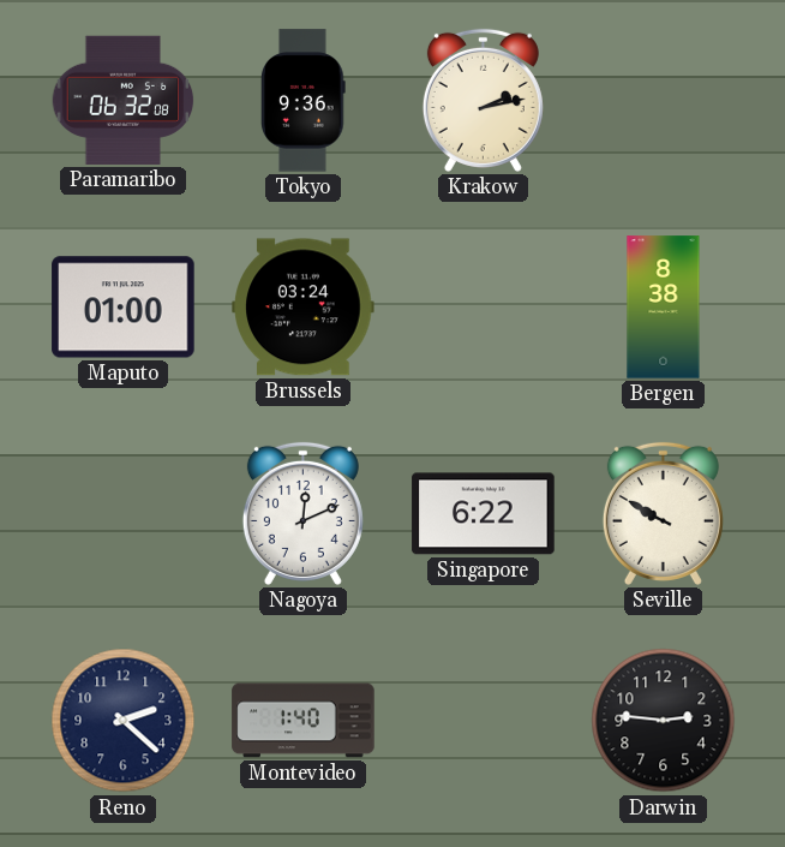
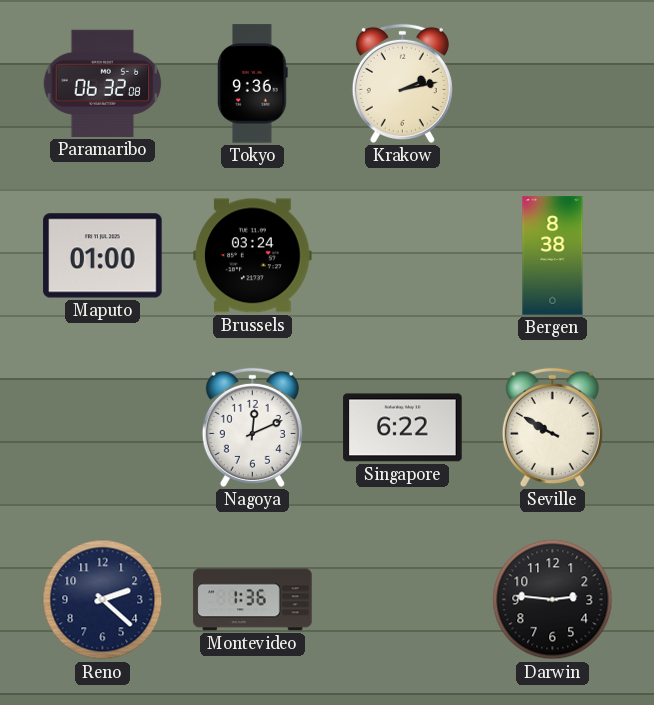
Montevideo: 1:40 -> 1:36 (253, 600)
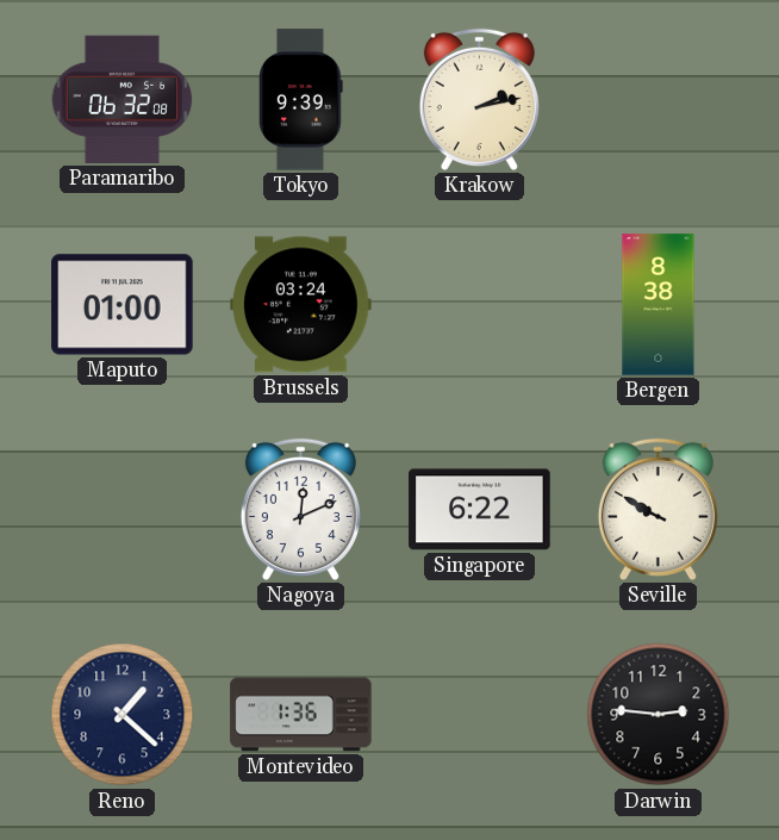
Tokyo: 9:36 -> 9:39 (301, 100)
Reno: 2:22 -> 1:22 (123, 715)
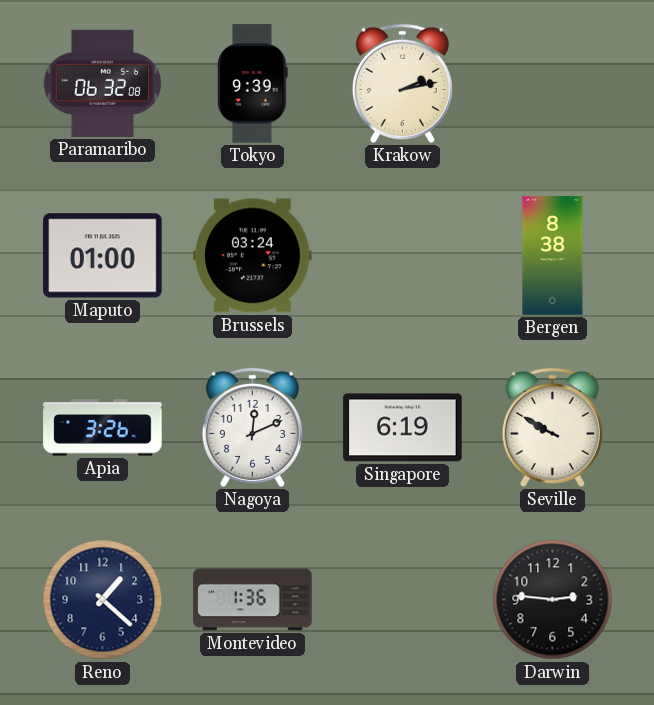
Apia: none -> 3:26 (103, 428)
Singapore: 6:22 -> 6:19 (403, 428)
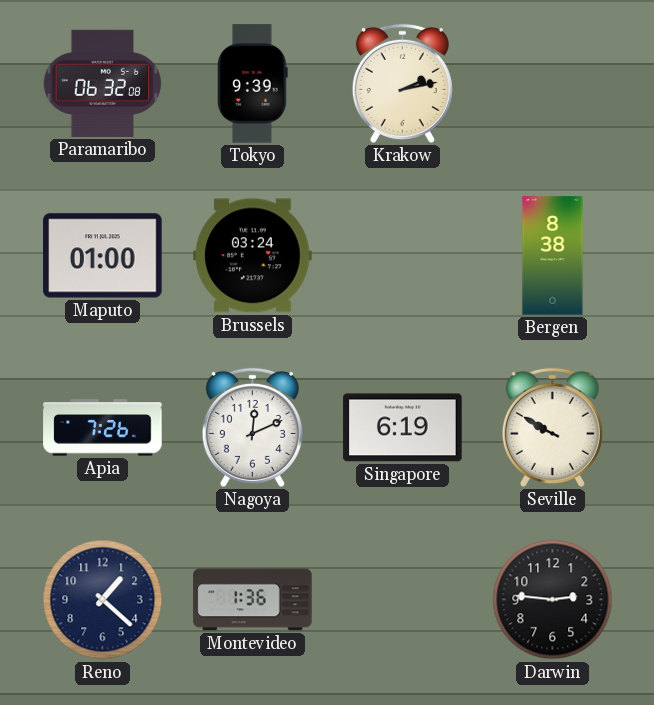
Apia: 3:26 -> 7:26 (103, 428)
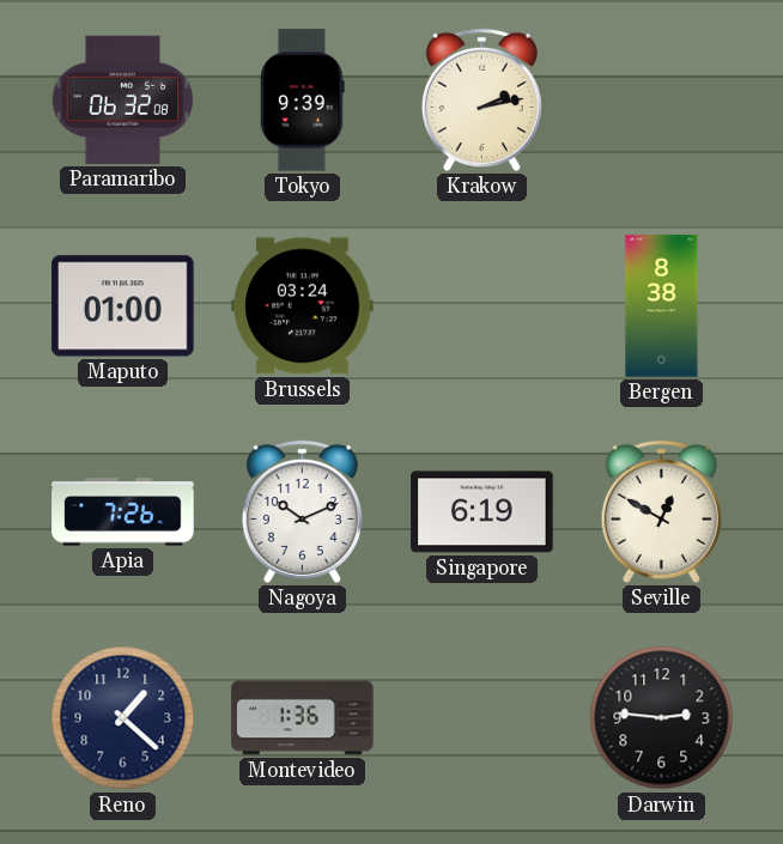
Nagoya: 12:11 -> 10:11 (302, 511)
Seville: 9:50 -> 12:50 (661, 511)
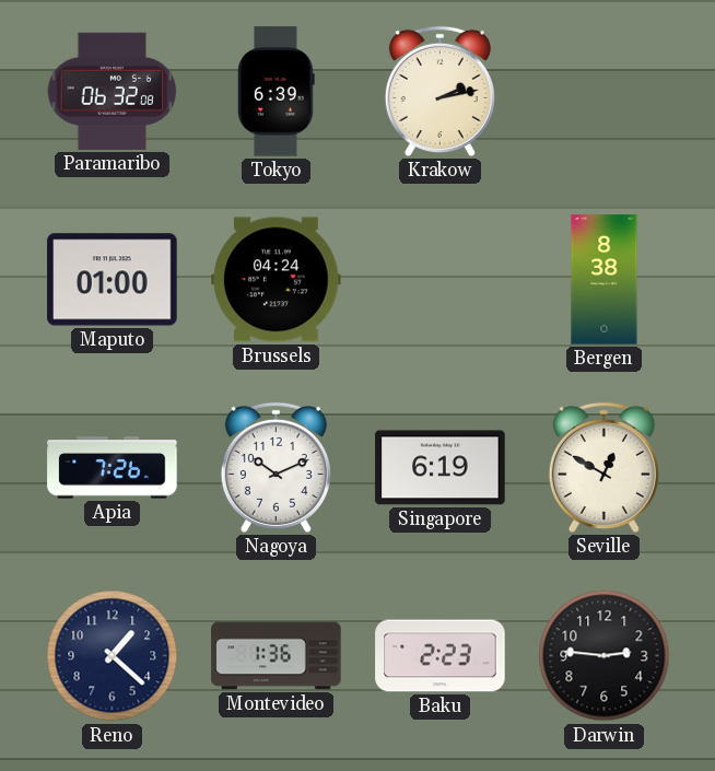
Tokyo: 9:39 -> 6:39 (277, 92)
Brussels: 03:24 -> 04:24 (277, 280)
Baku: none -> 2:23 (441, 656)
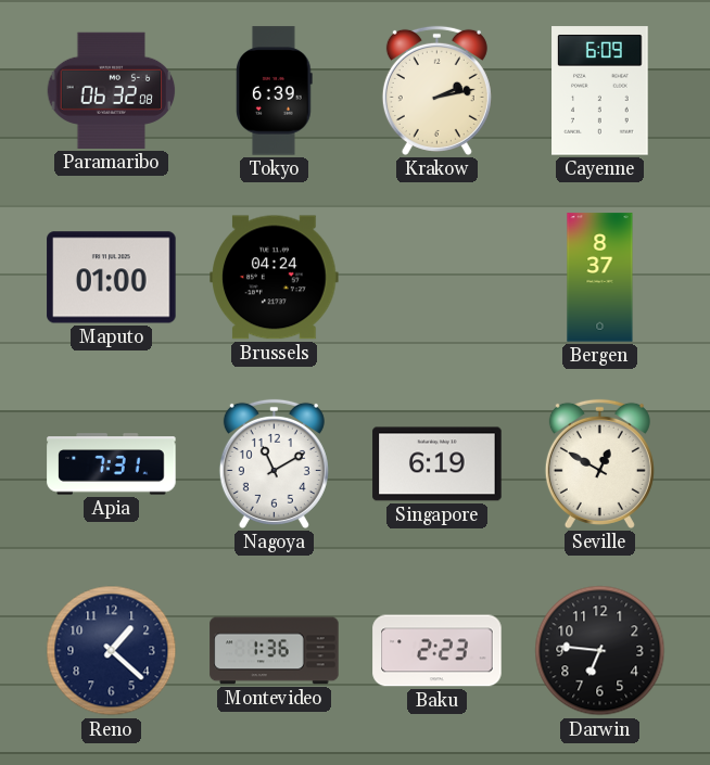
Cayenne: none -> 6:09 (600, 91)
Bergen: 8:38 -> 8:37 (600, 278)
Apia: 7:26 -> 7:31 (112, 464)
Nagoya: 10:11 -> 11:10 (274, 463)
Darwin: 2:46 -> 6:46 (600, 651)
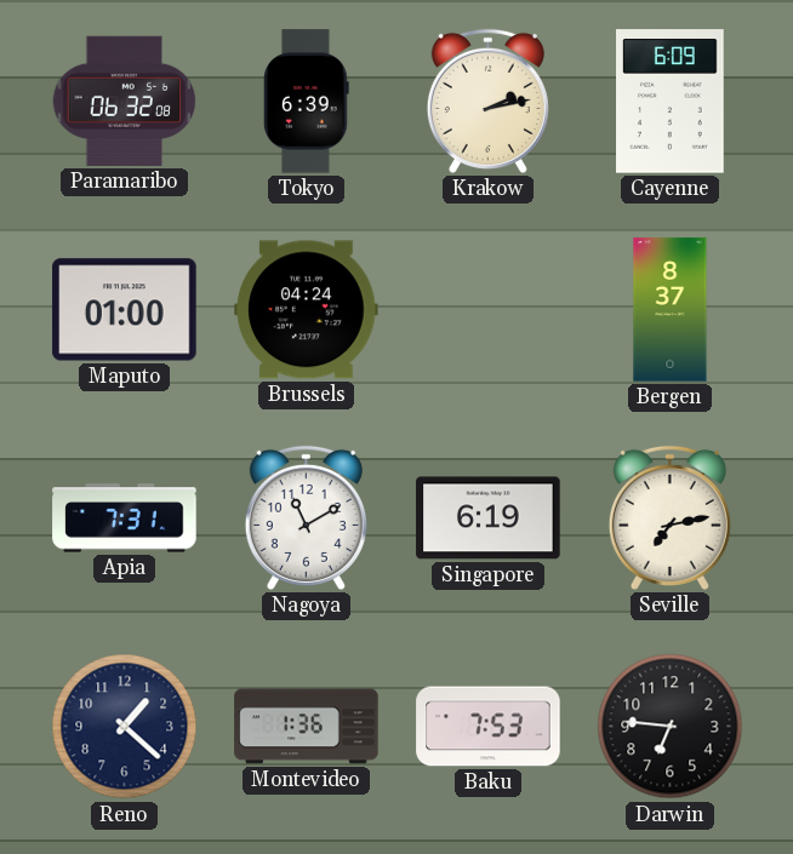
Seville: 12:50 -> 7:13 (669, 517)
Baku: 2:23 -> 7:53 (489, 727)
